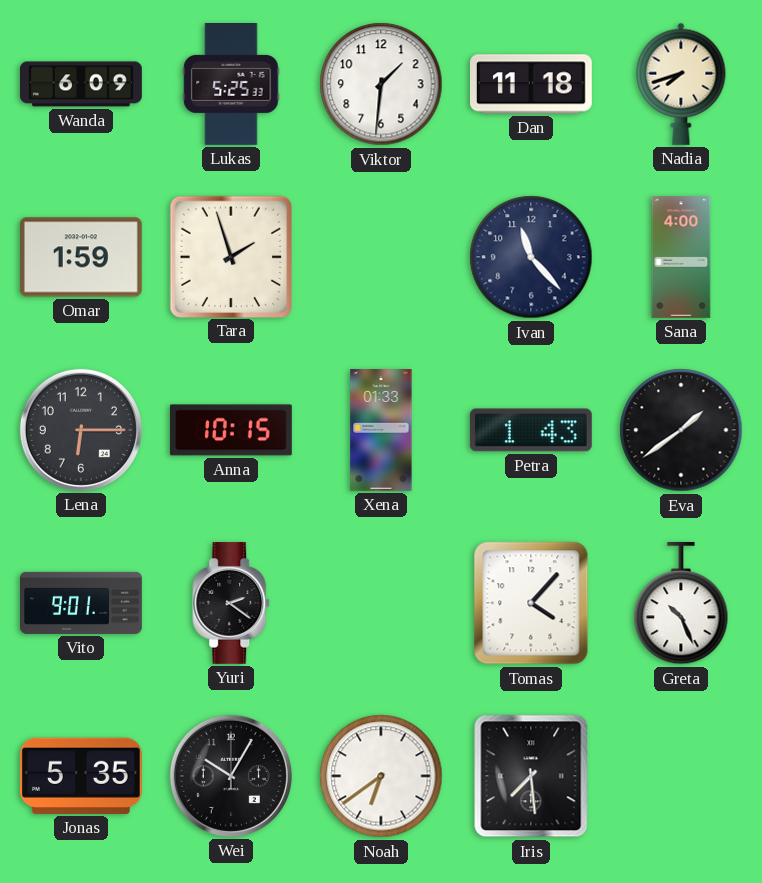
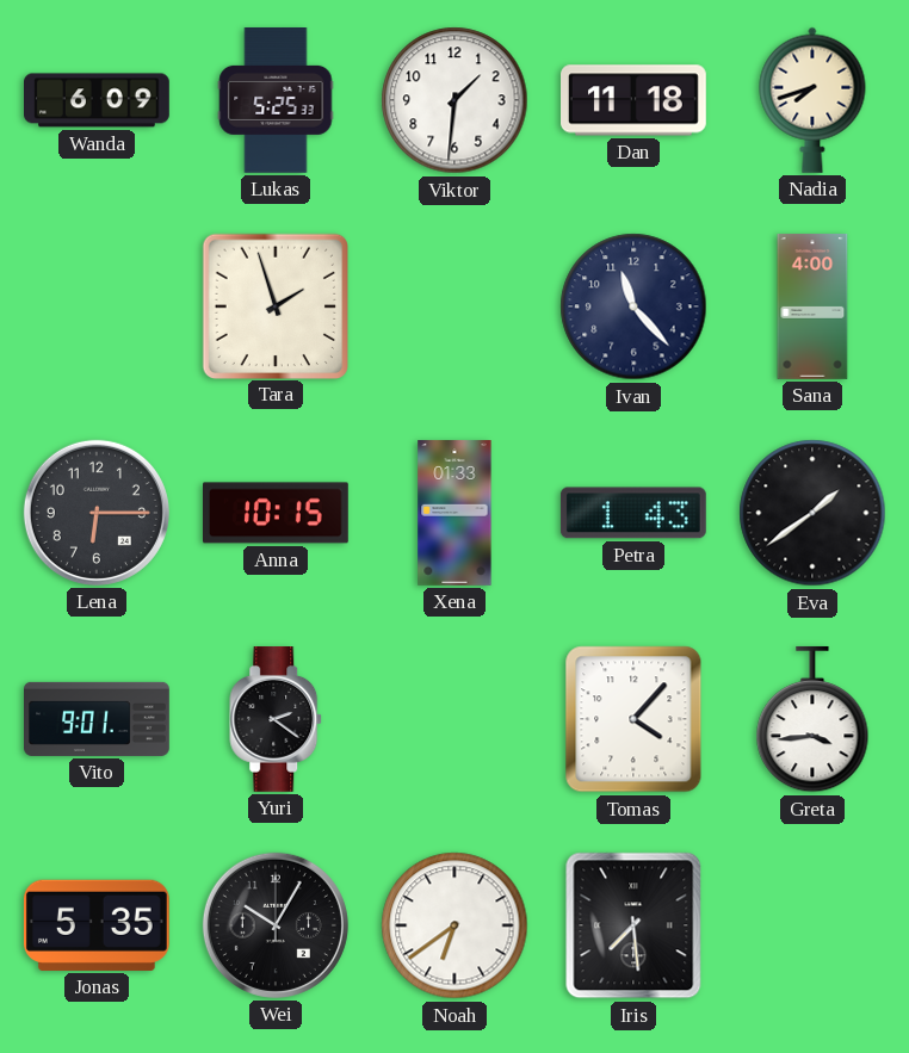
Omar: 1:59 -> none (81, 257)
Greta: 10:26 -> 3:44 (812, 719)
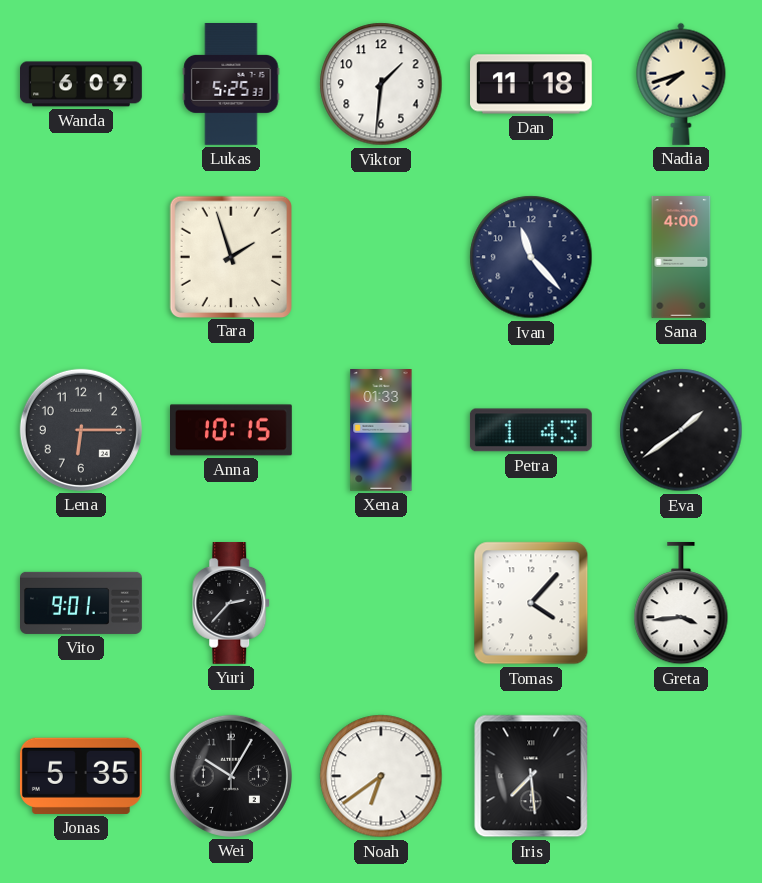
Yuri: 2:21 -> 2:37 (232, 604)
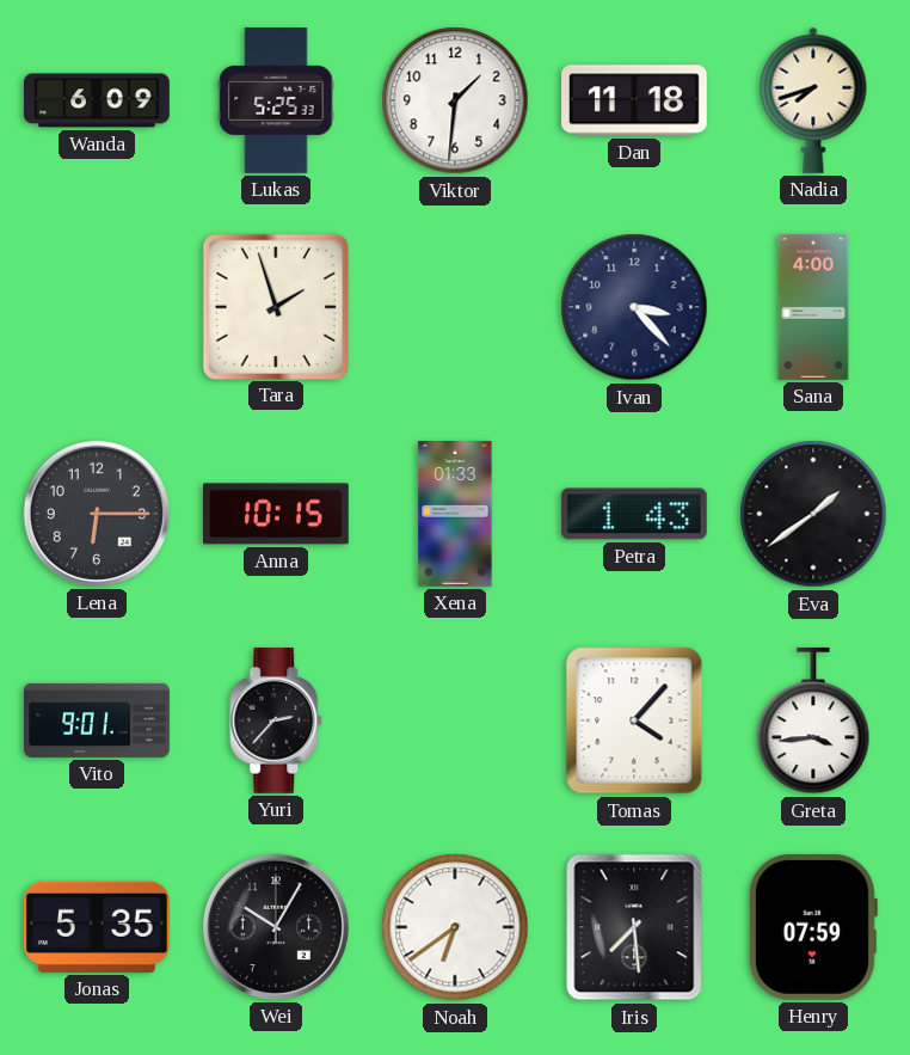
Ivan: 11:23 -> 3:23 (634, 307)
Henry: none -> 07:59 (812, 927)
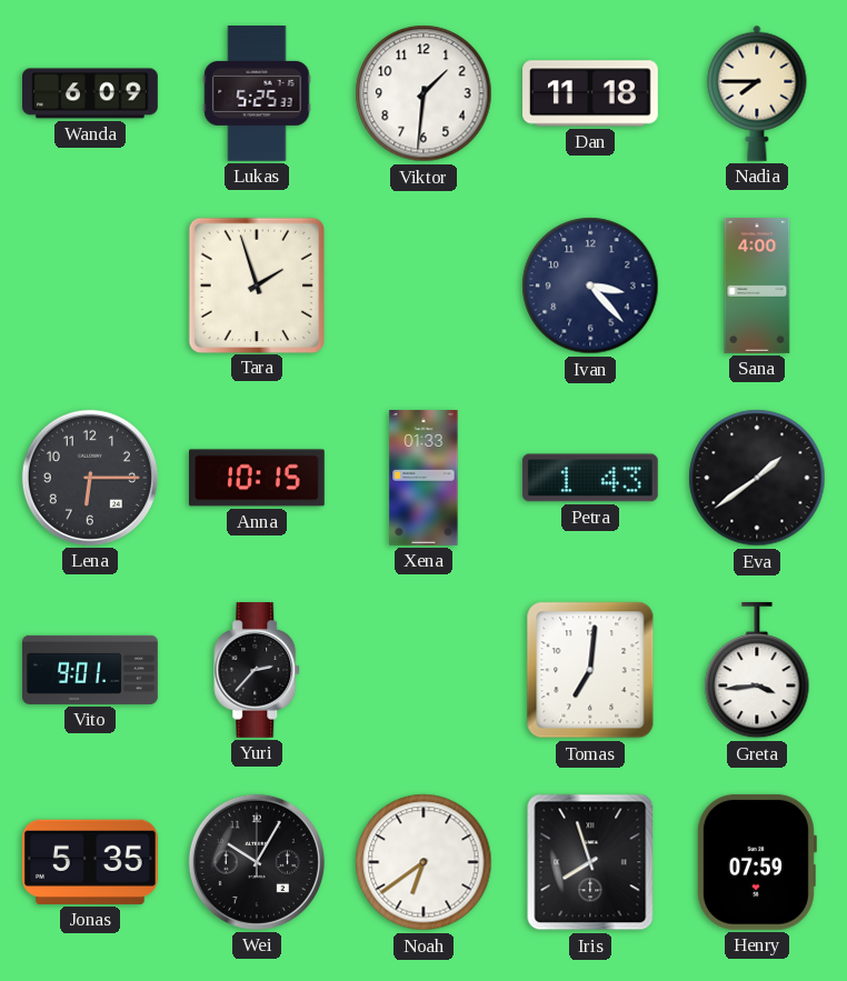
Nadia: 7:42 -> 7:45 (757, 93)
Tomas: 4:07 -> 7:01 (590, 670)
Iris: 7:29 -> 7:57 (590, 862)
